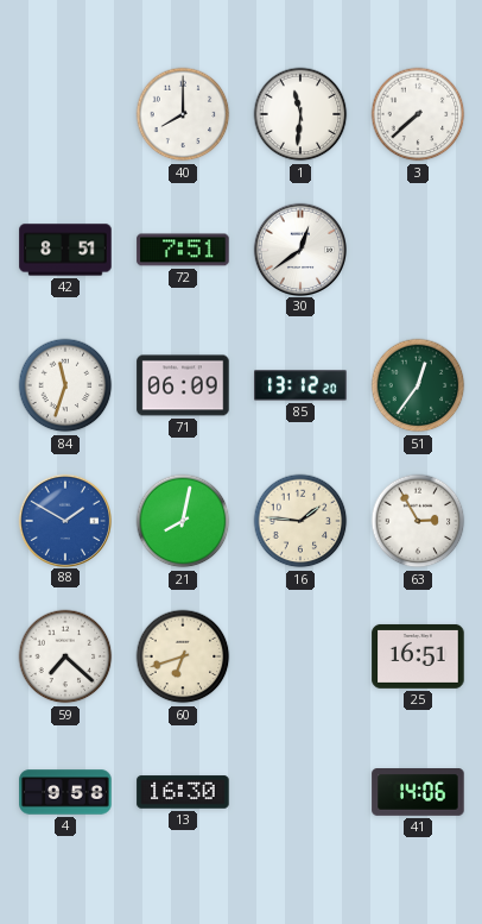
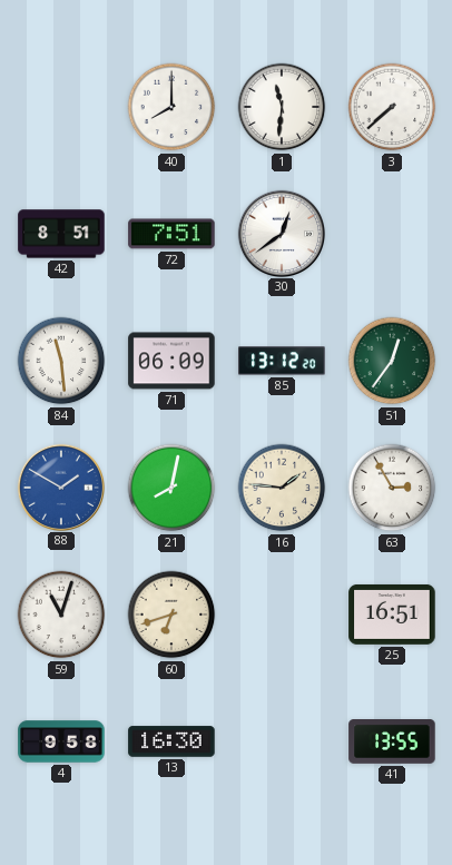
84: 11:33 -> 11:29 (61, 361)
59: 7:22 -> 11:03 (61, 615)
41: 14:06 -> 13:55 (392, 743)
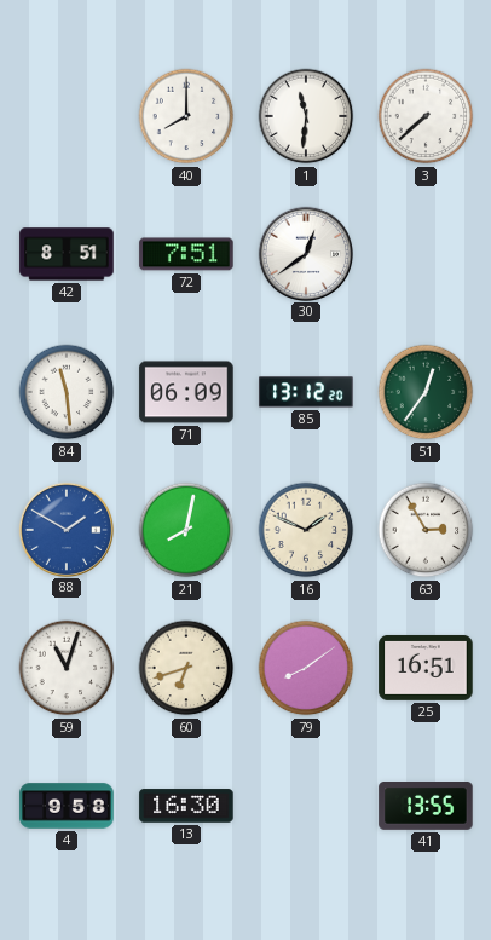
16: 1:46 -> 1:49 (306, 530)
79: none -> 8:09 (306, 668)
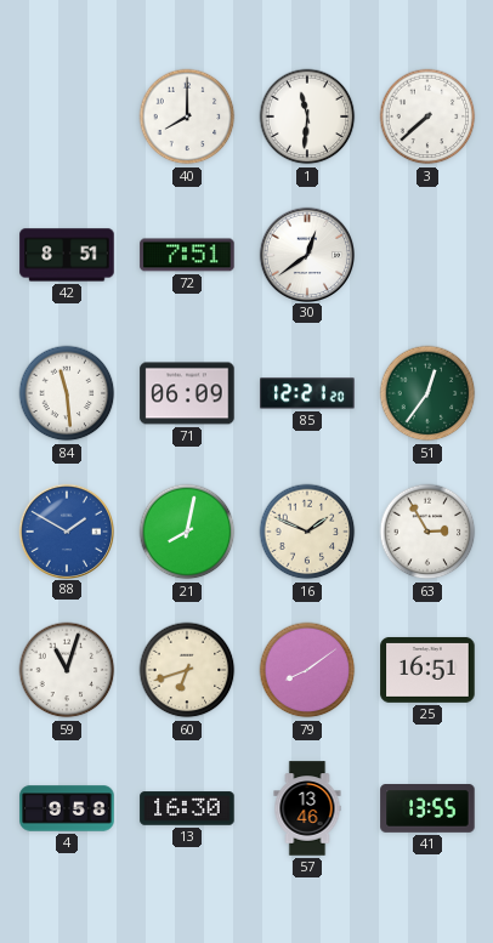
85: 13:12 -> 12:21 (307, 393)
57: none -> 13:46 (307, 808)
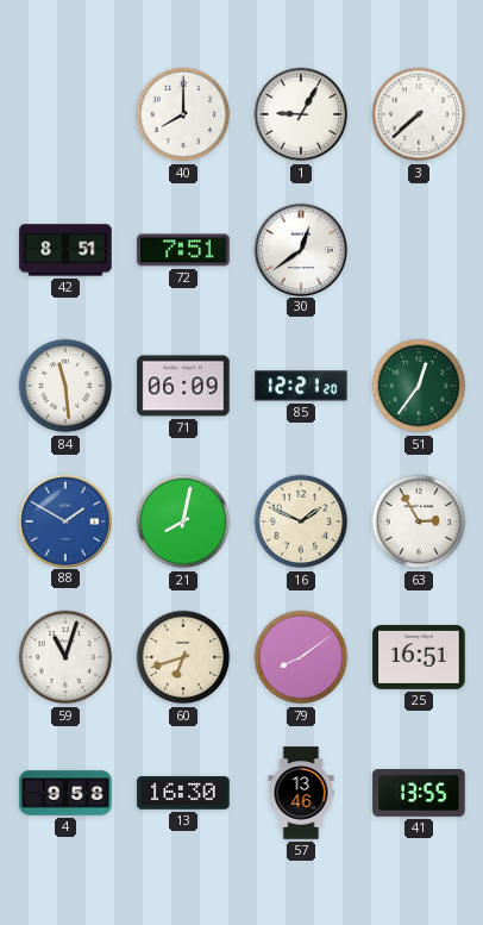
1: 11:31 -> 9:05 (301, 114)
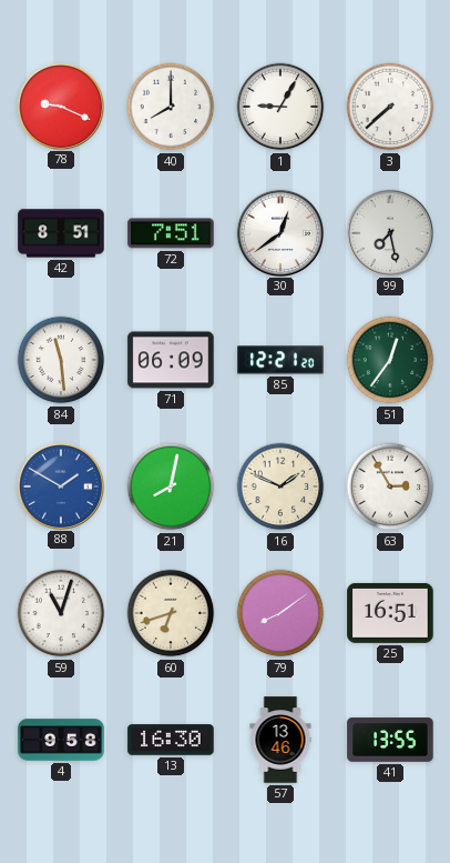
78: none -> 9:19 (60, 106)
99: none -> 7:28 (389, 232)
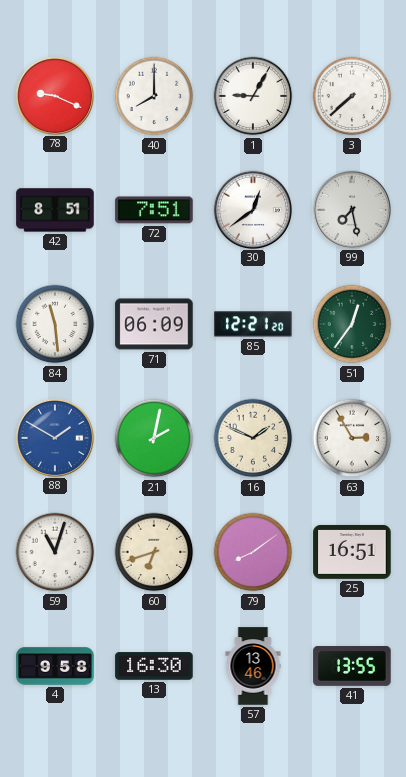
21: 8:02 -> 2:02 (154, 438)
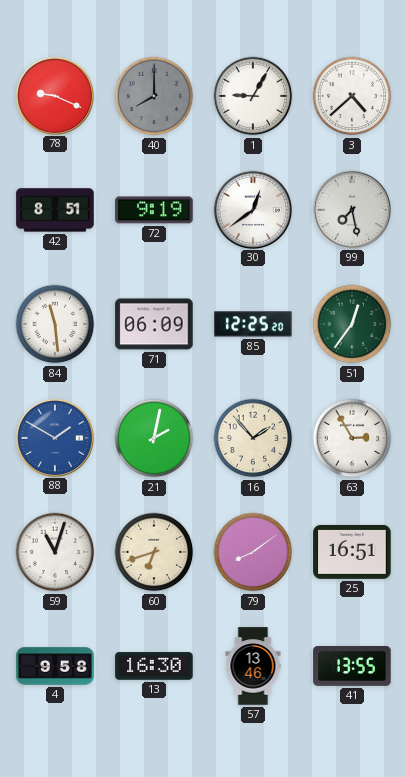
40 dial: white -> grey (154, 96)
3: 7:38 -> 4:38 (352, 96)
72: 7:51 -> 9:19 (154, 210)
85: 12:21 -> 12:25 (253, 324)
16: 1:49 -> 1:53 (253, 438)
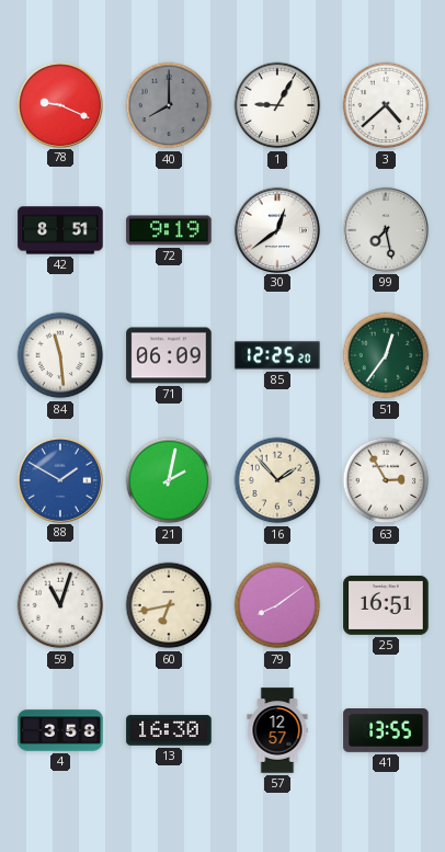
60: 6:42 -> 6:43 (169, 605)
4: 9:58 -> 3:58 (60, 730)
57: 13:46 -> 12:57 (277, 730)
